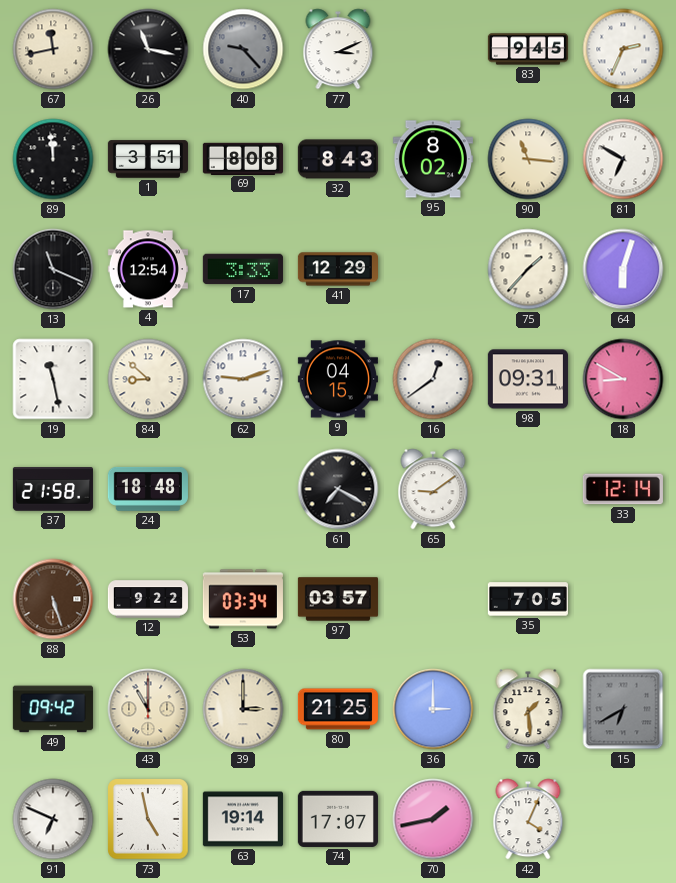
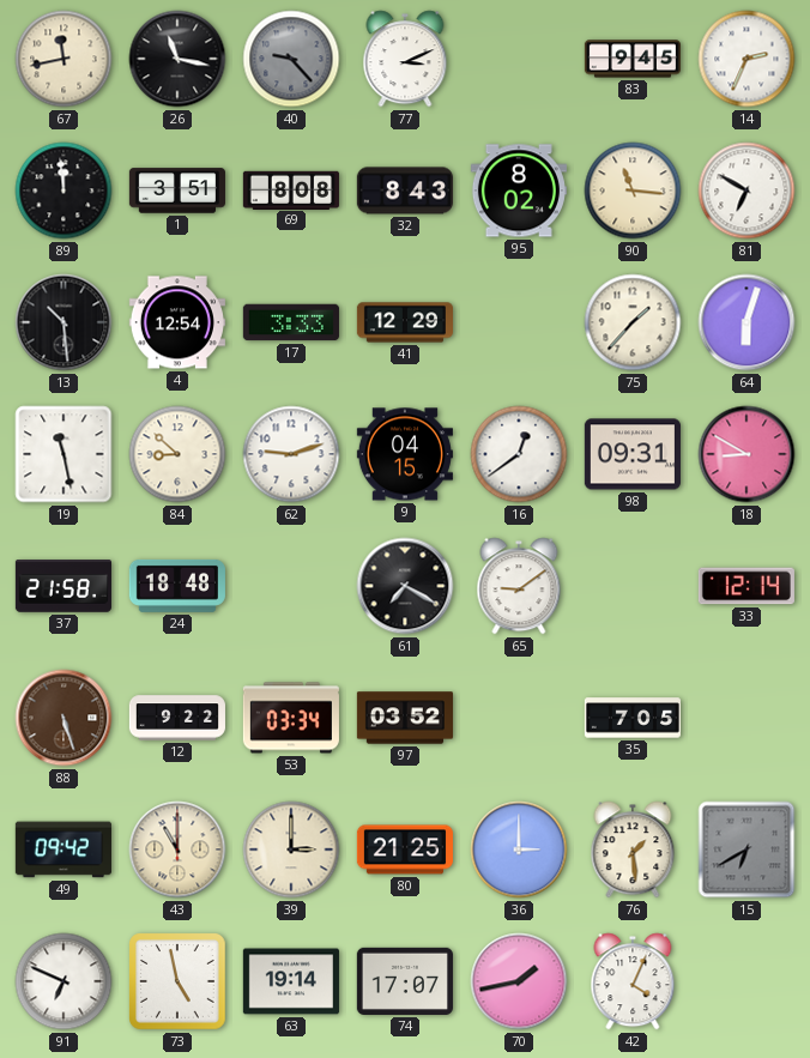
13: 11:19 -> 10:29 (64, 322)
97: 03:57 -> 03:52 (404, 718)
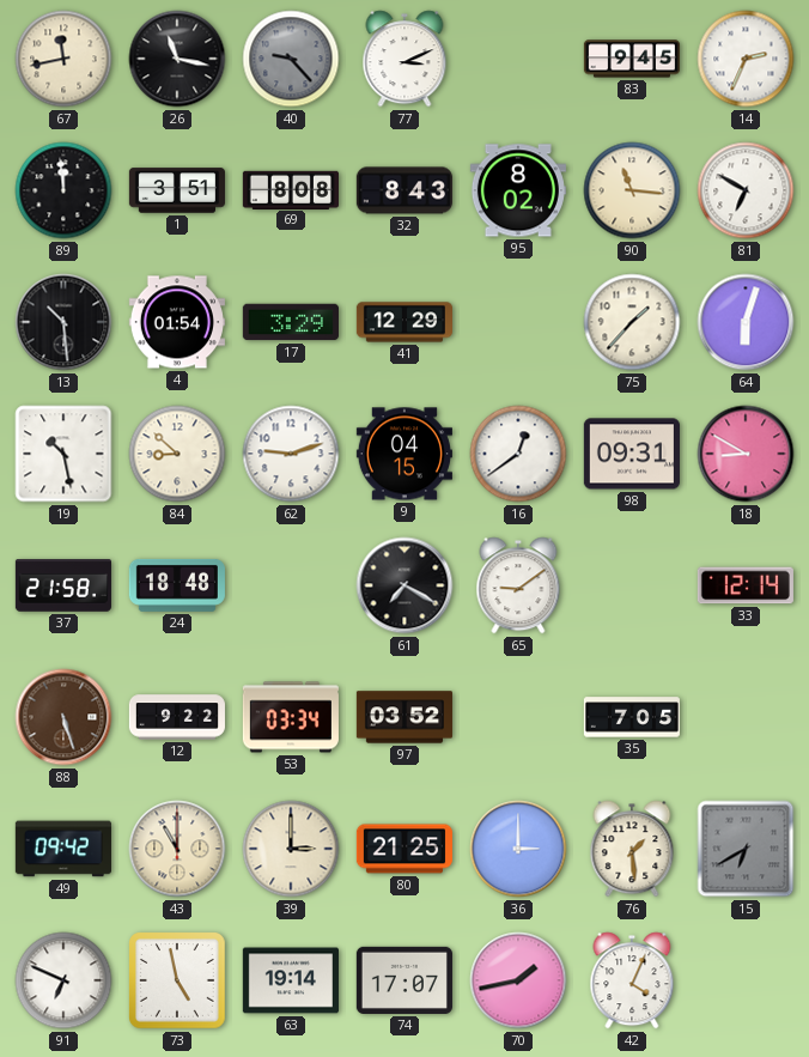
4: 12:54 -> 01:54 (177, 322)
17: 3:33 -> 3:29 (291, 322)
19: 11:28 -> 10:28 (63, 454)
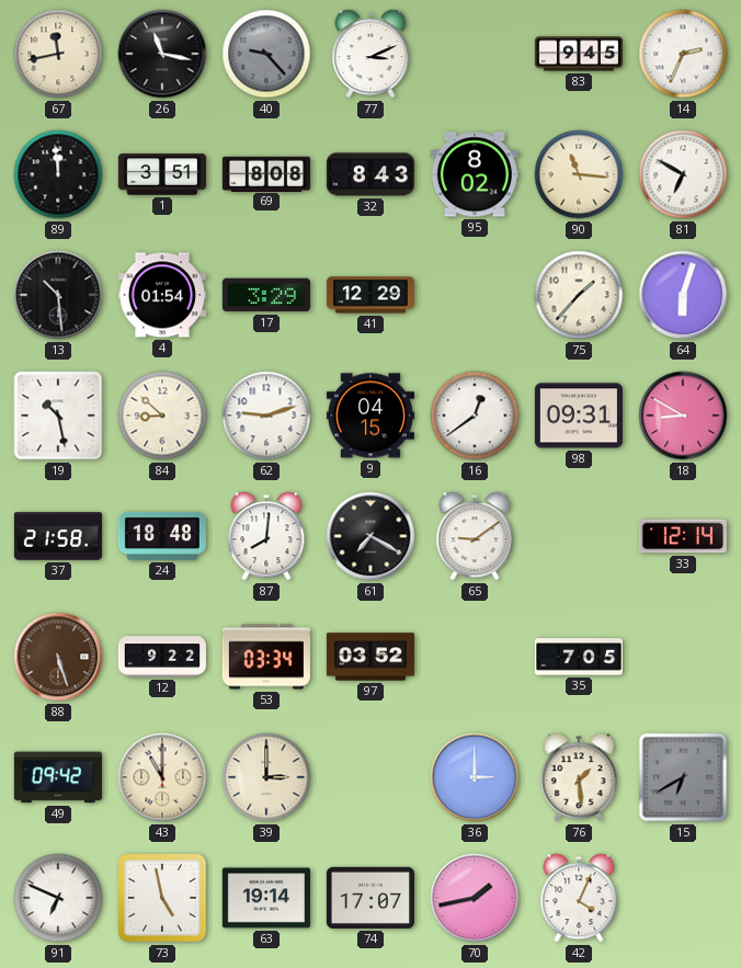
87: none -> 8:01 (266, 536)
80: 21:25 -> none (404, 849)
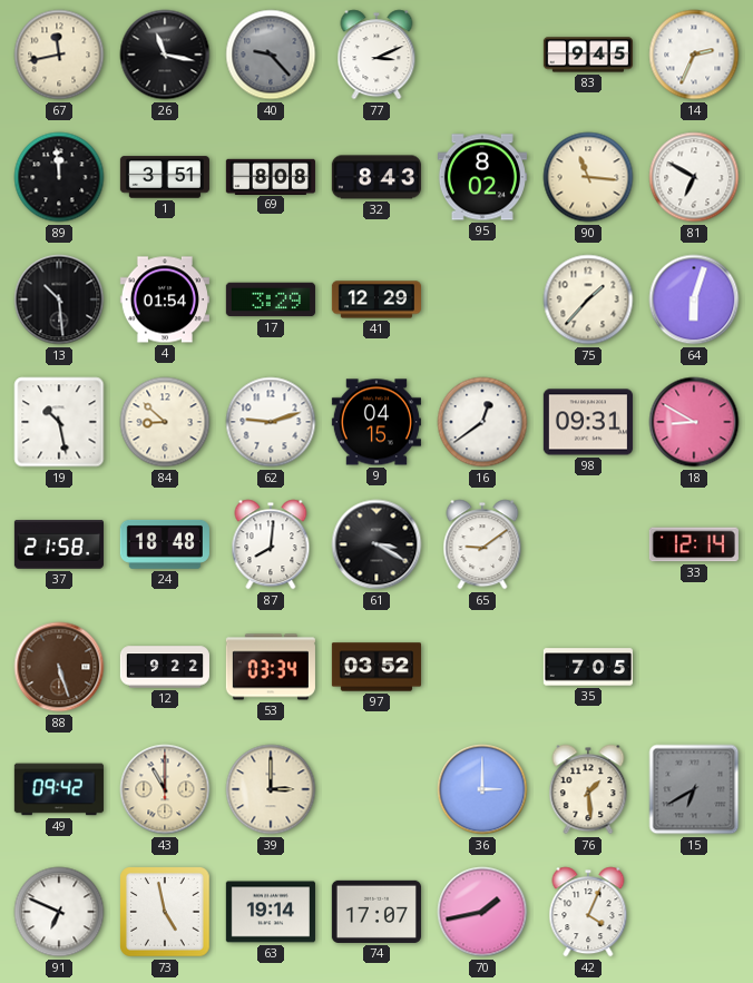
61: 7:20 -> 3:20 (376, 544)
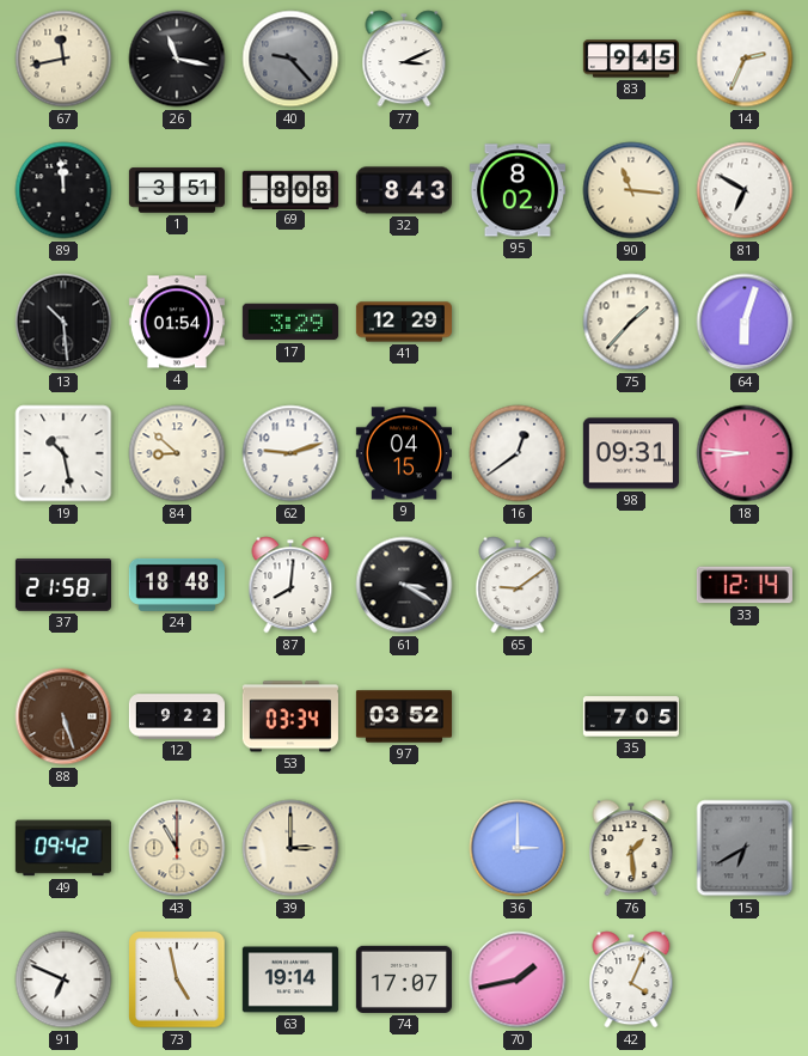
18: 8:50 -> 8:46 (745, 453)
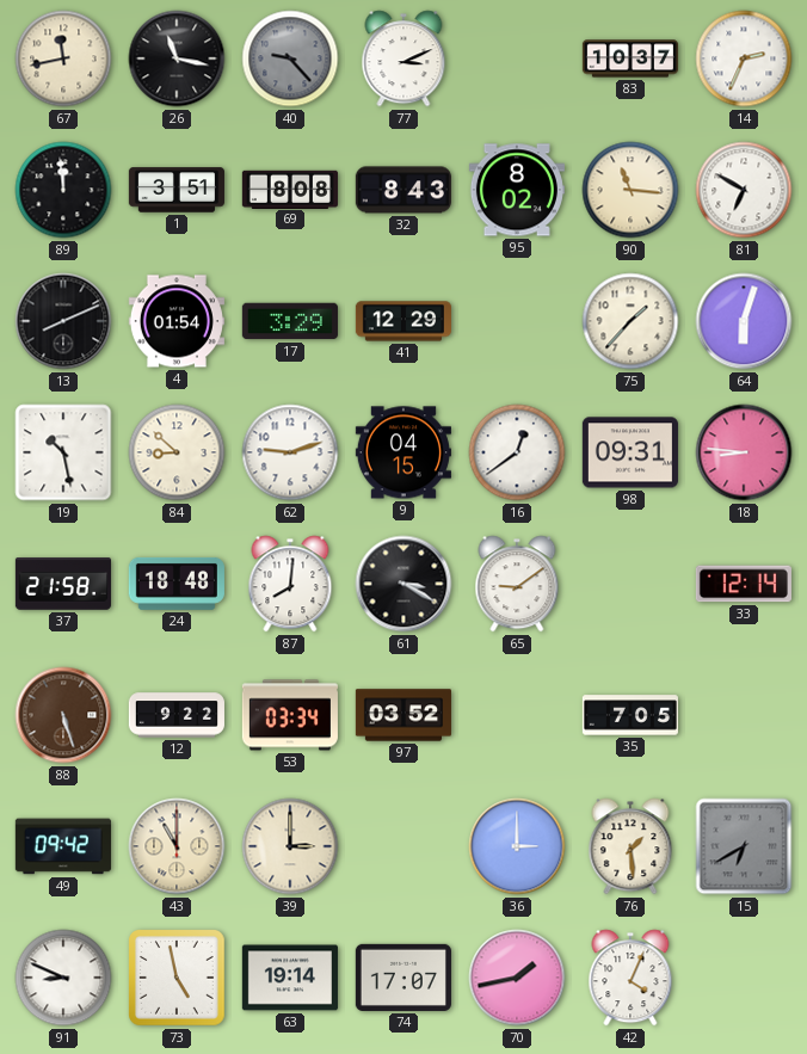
83: 9:45 -> 10:37 (629, 58)
13: 10:29 -> 8:11 (63, 321)
91: 6:49 -> 8:49 (63, 978)
